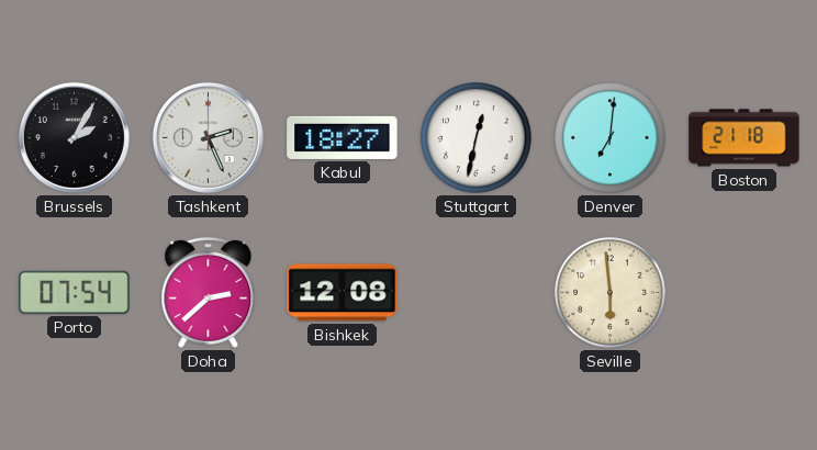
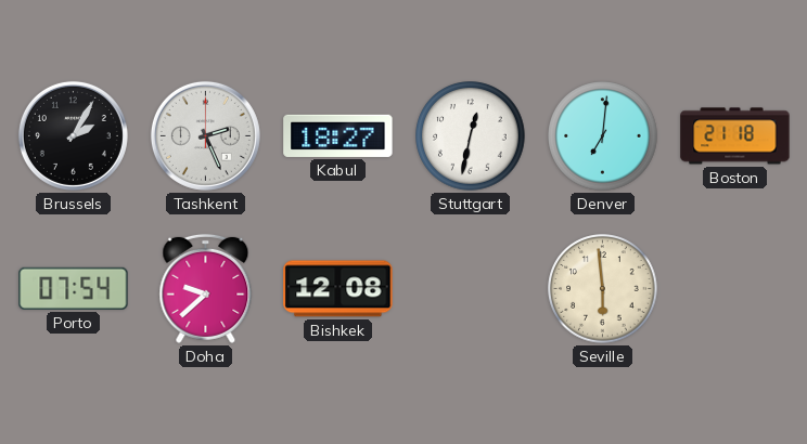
Doha: 2:38 -> 9:38 (206, 288)
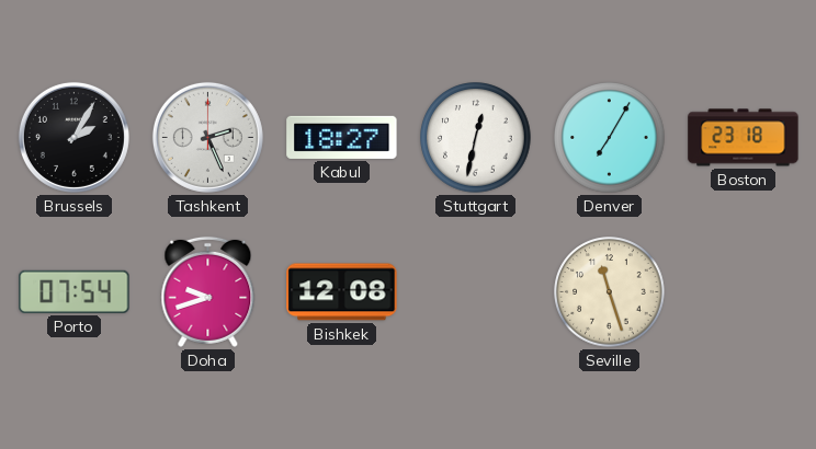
Denver: 7:01 -> 7:05 (610, 138)
Boston: 21:18 -> 23:18 (744, 138)
Doha: 9:38 -> 9:42 (208, 291)
Seville: 5:59 -> 11:27 (610, 292)
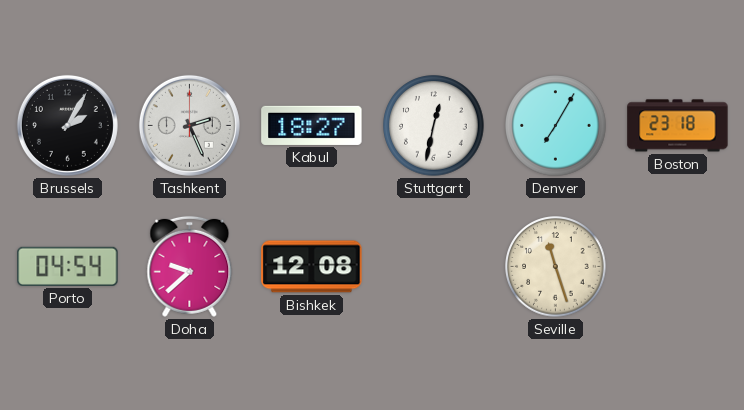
Porto: 07:54 -> 04:54 (68, 266)
Doha: 9:42 -> 9:38 (190, 266)
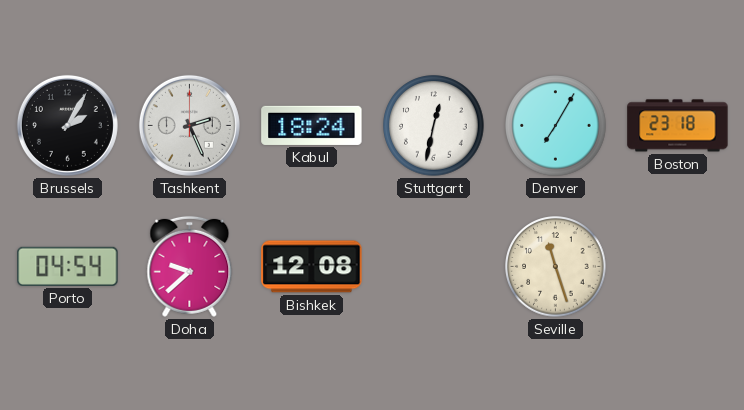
Kabul: 18:27 -> 18:24 (312, 125)
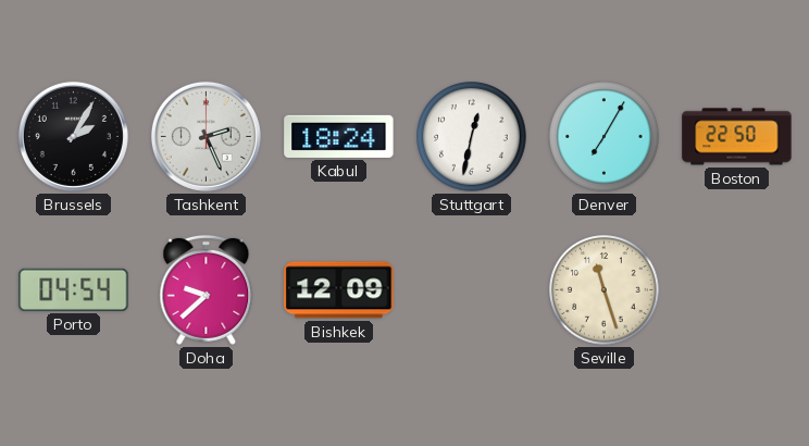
Boston: 23:18 -> 22:50 (737, 137)
Bishkek: 12:08 -> 12:09 (339, 290)
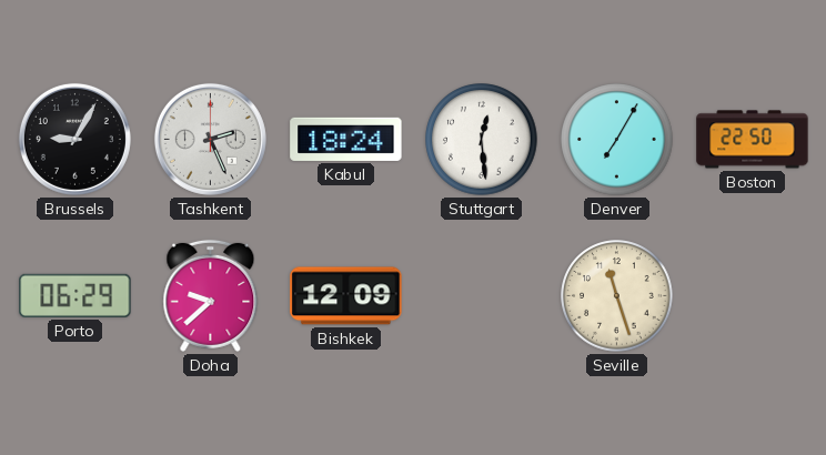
Brussels: 2:05 -> 9:05 (74, 139)
Stuttgart: 12:32 -> 12:29 (482, 140)
Porto: 04:54 -> 06:29 (75, 295)
